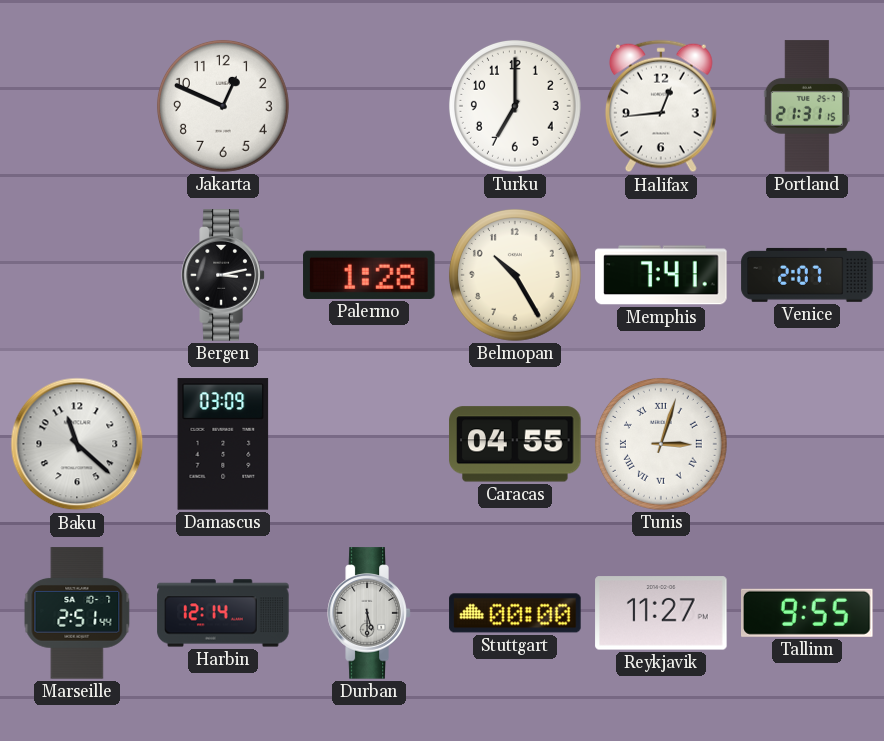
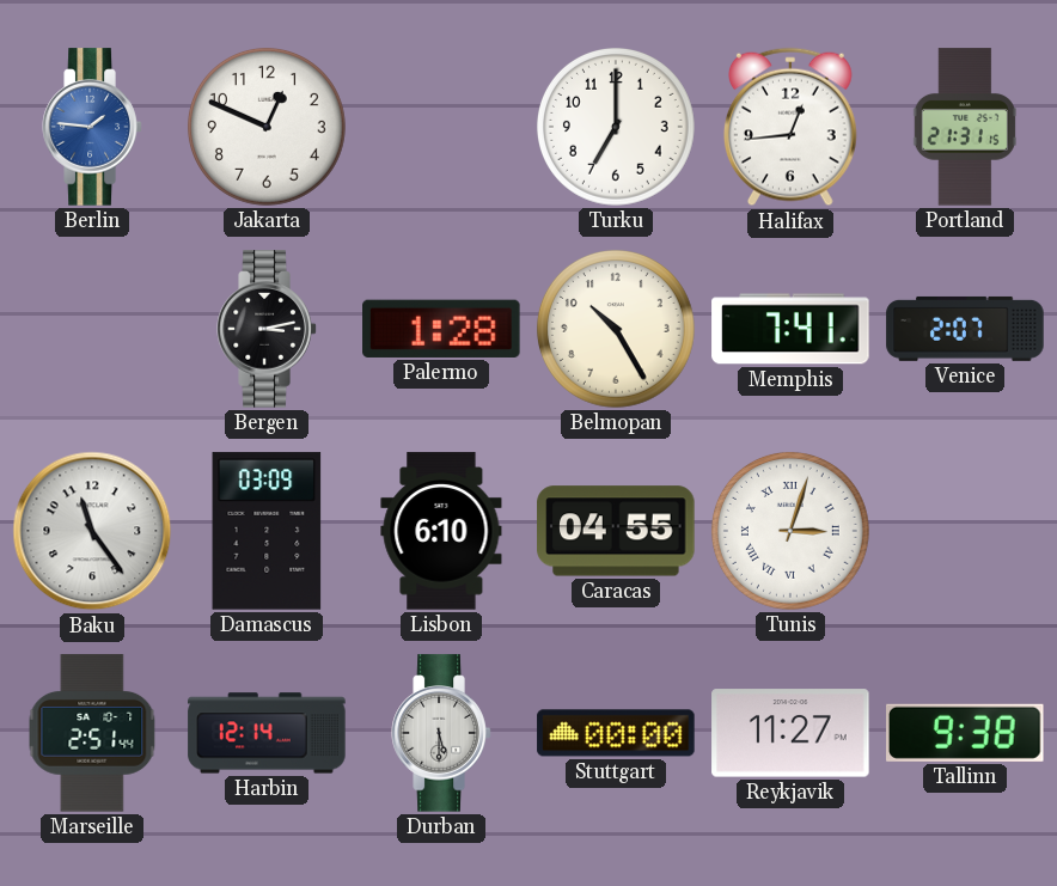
Berlin: none -> 1:46 (92, 127)
Baku: 11:22 -> 11:24 (92, 531)
Lisbon: none -> 6:10 (441, 531)
Tallinn: 9:55 -> 9:38 (966, 733)
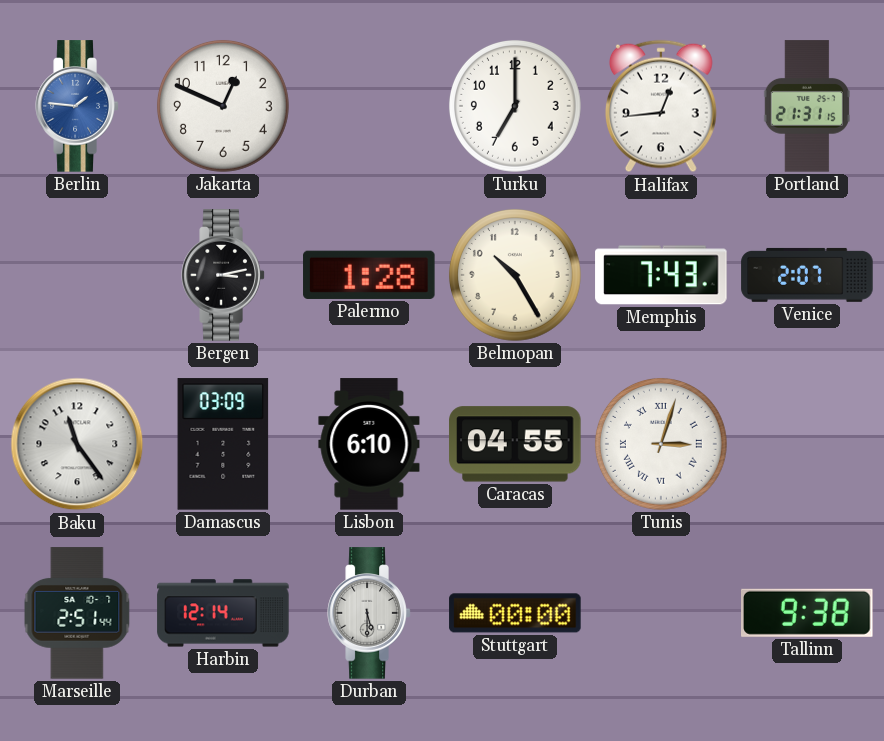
Memphis: 7:41 -> 7:43 (661, 275)
Reykjavik: 11:27 -> none (790, 733)
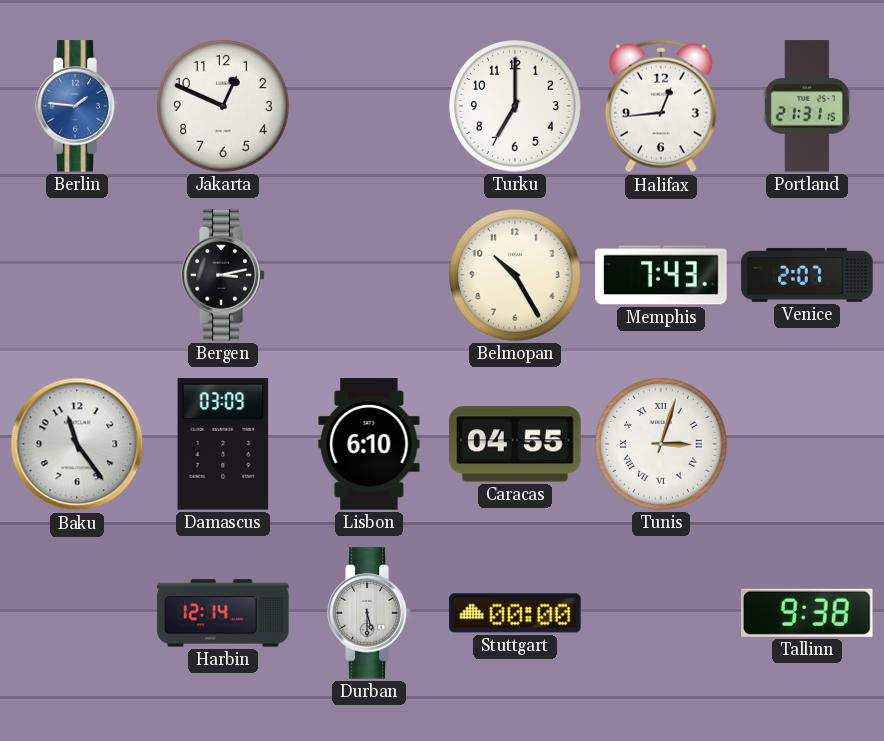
Palermo: 1:28 -> none (369, 275)
Marseille: 2:51 -> none (77, 613)
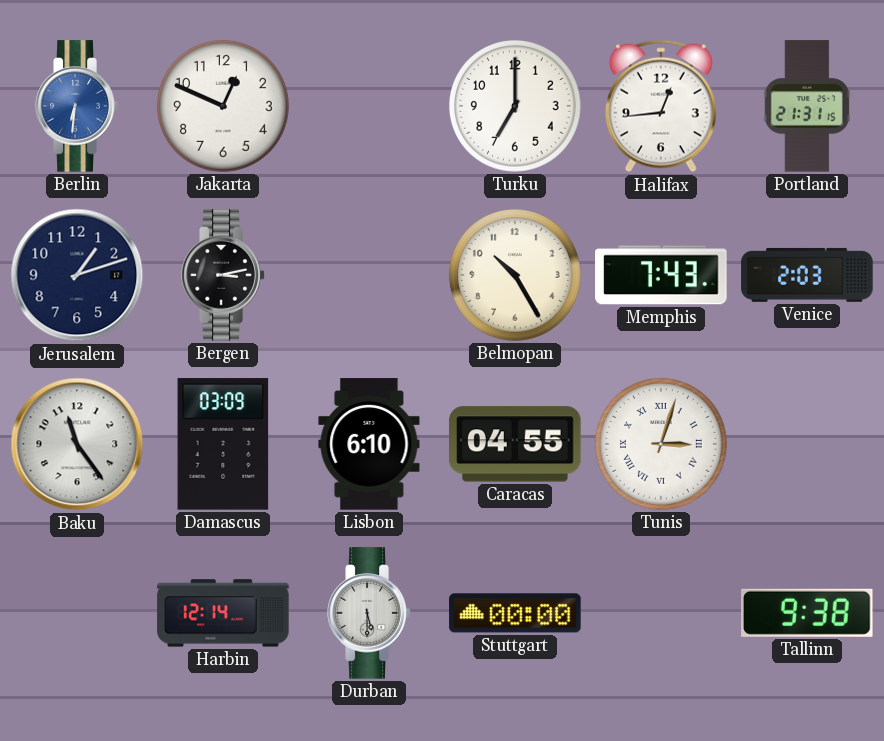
Berlin: 1:46 -> 6:31 (77, 106)
Jerusalem: none -> 1:12 (77, 275)
Venice: 2:07 -> 2:03 (807, 275)
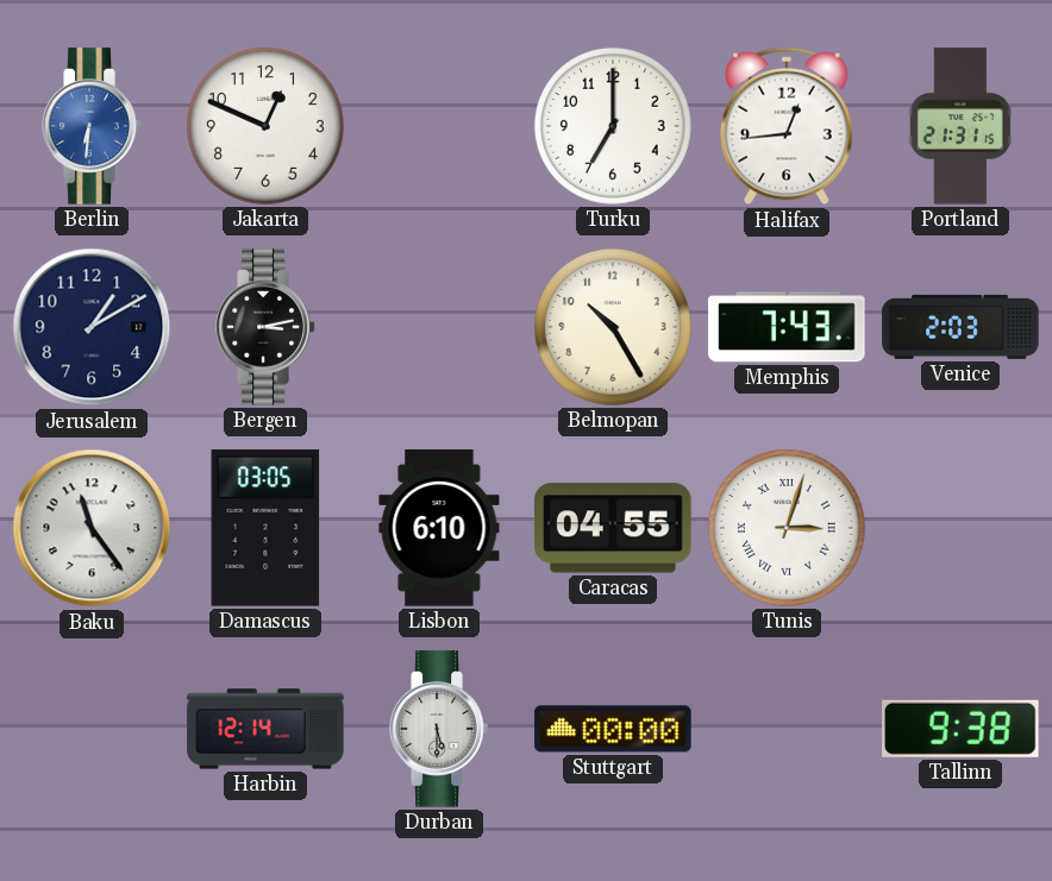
Jerusalem: 1:12 -> 1:10 (92, 327)
Damascus: 03:09 -> 03:05 (265, 528)
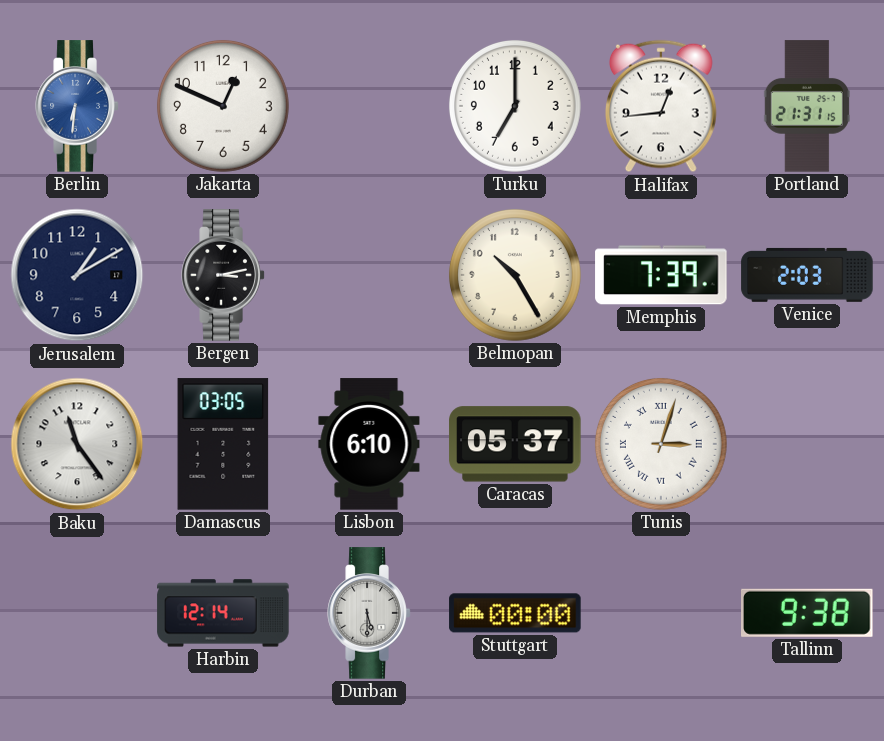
Memphis: 7:43 -> 7:39 (661, 275)
Caracas: 04:55 -> 05:37 (515, 444)
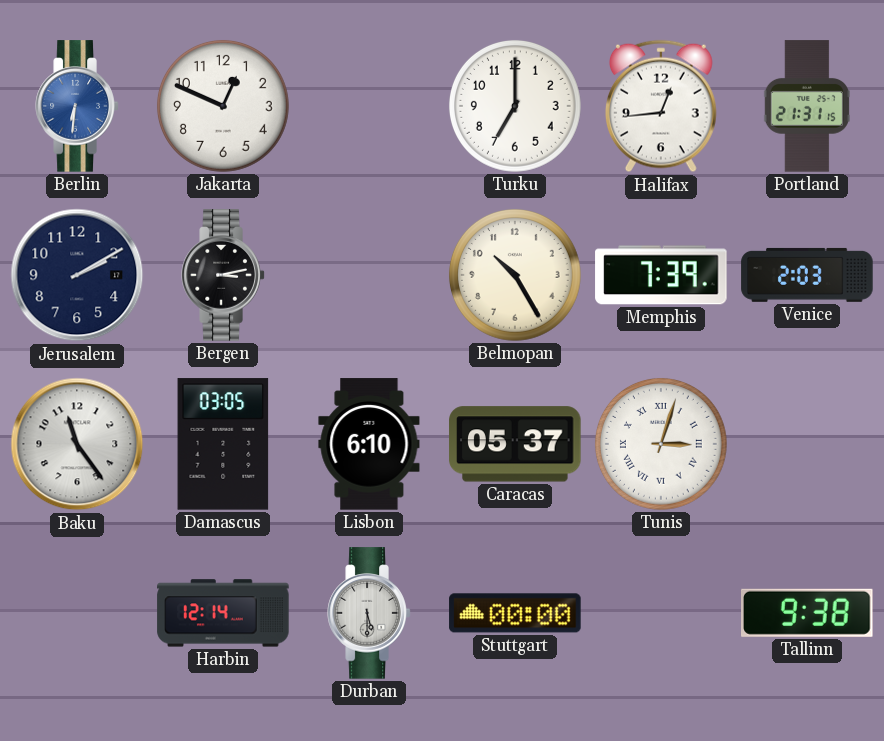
Jerusalem: 1:10 -> 2:10 (77, 275)
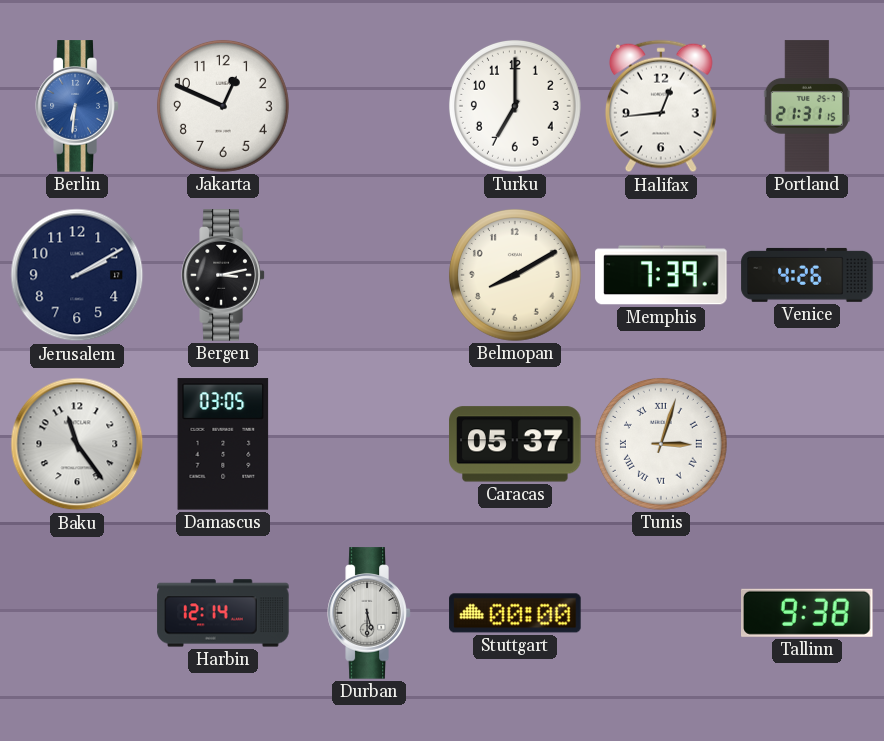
Belmopan: 10:25 -> 8:10 (515, 275)
Venice: 2:03 -> 4:26 (807, 275)
Lisbon: 6:10 -> none (369, 444)
